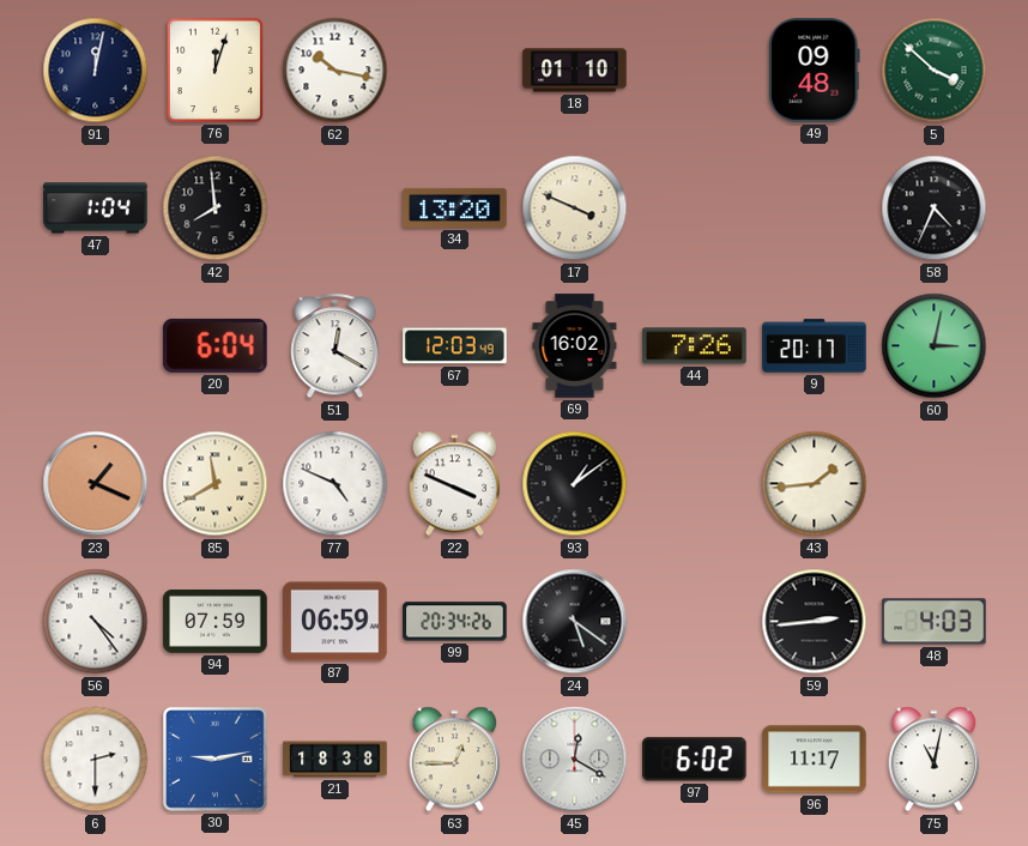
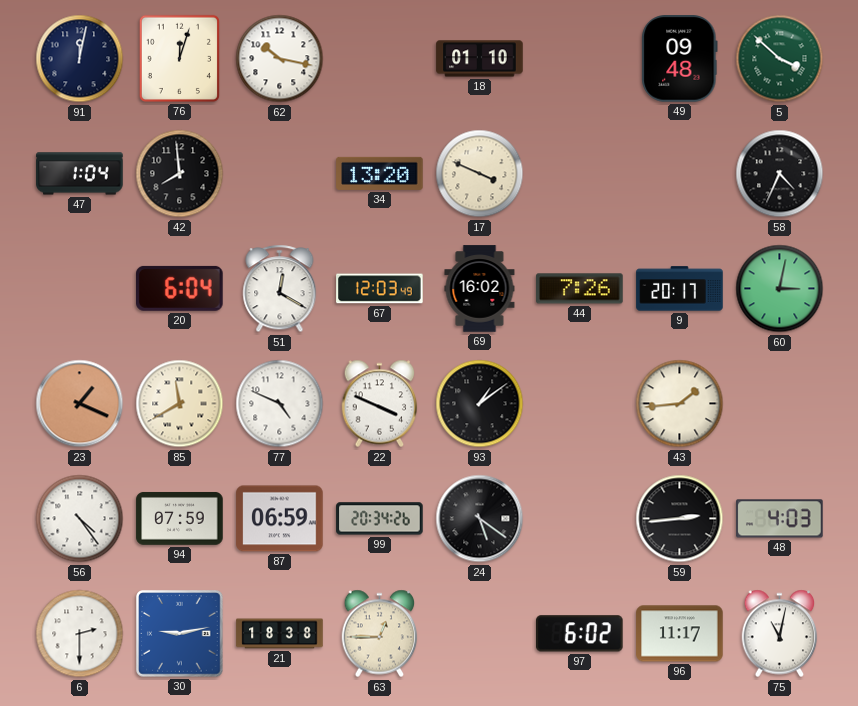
45: 12:20 -> none (575, 760)
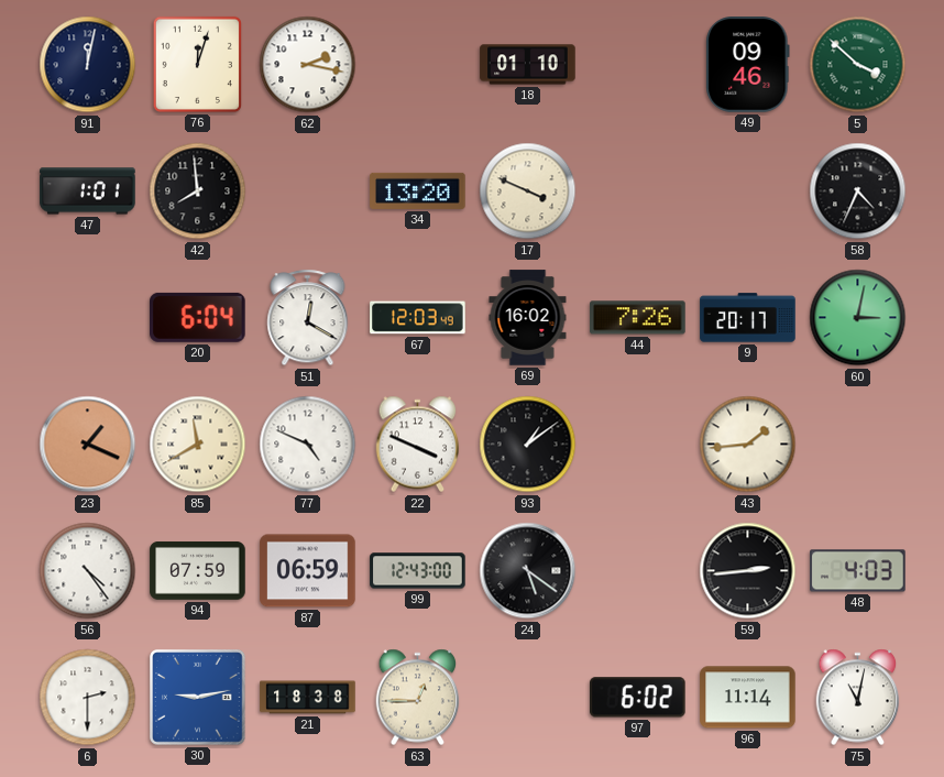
62: 10:17 -> 2:17 (308, 65)
49: 09:48 -> 09:46 (748, 65)
47: 1:04 -> 1:01 (88, 191)
99: 20:34 -> 12:43 (418, 571)
96: 11:17 -> 11:14 (748, 698)
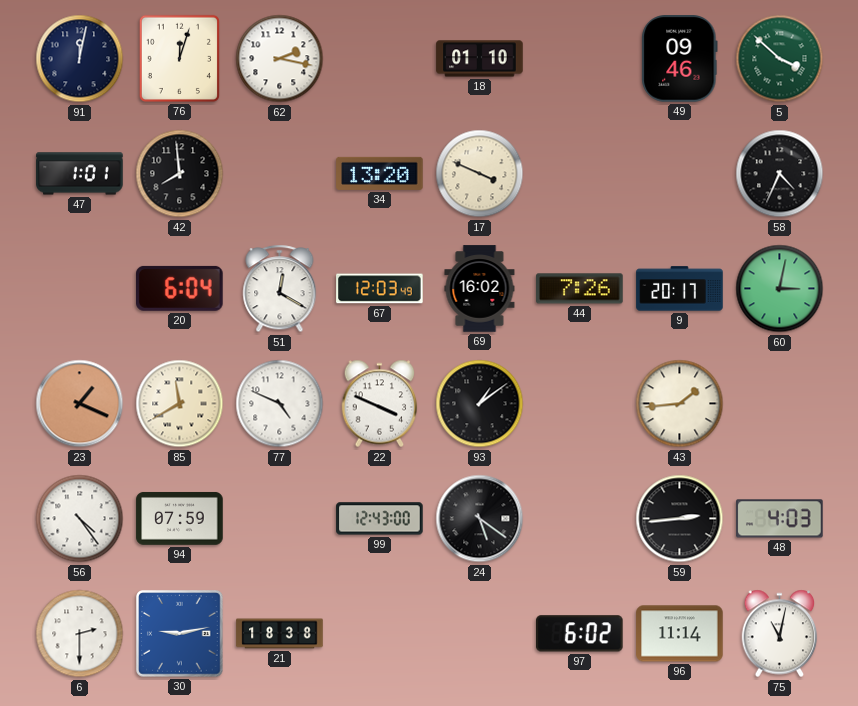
87: 06:59 -> none (308, 571)
63: 12:45 -> none (418, 698)
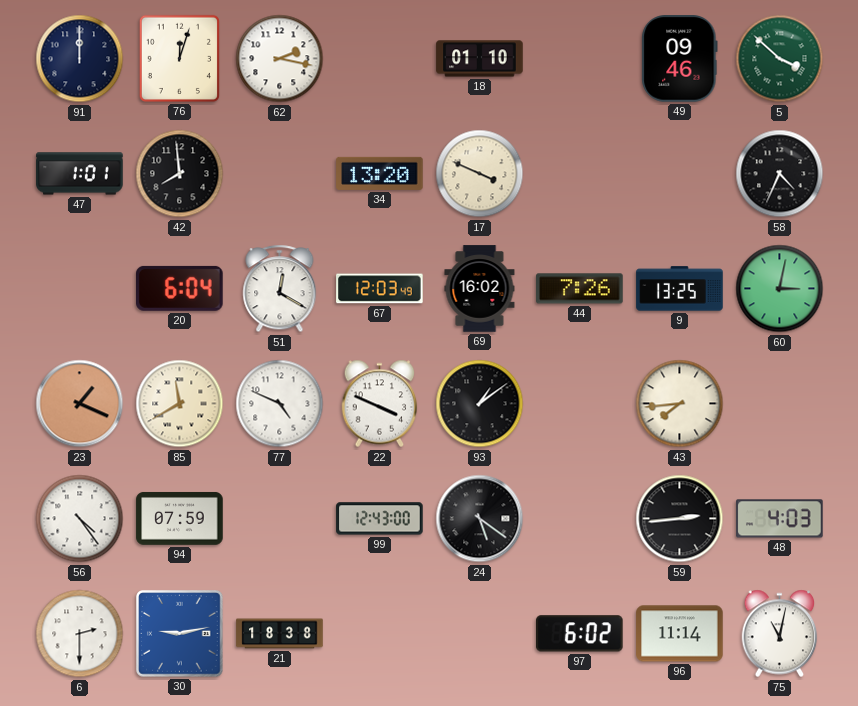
91: 12:02 -> 12:00 (80, 59)
9: 20:17 -> 13:25 (680, 289)
43: 1:44 -> 7:44 (680, 404)
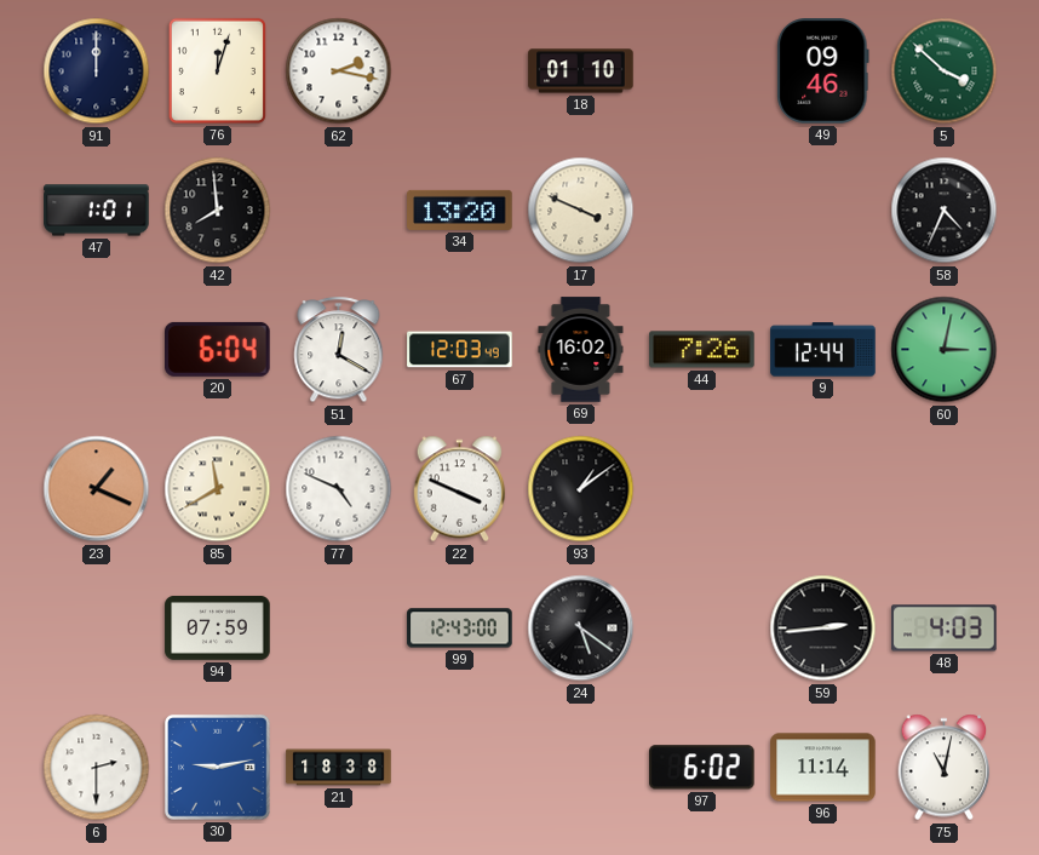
9: 13:25 -> 12:44 (823, 350)
43: 7:44 -> none (680, 404)
56: 4:24 -> none (80, 519)
